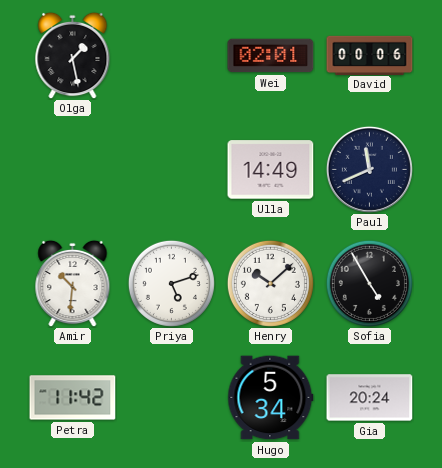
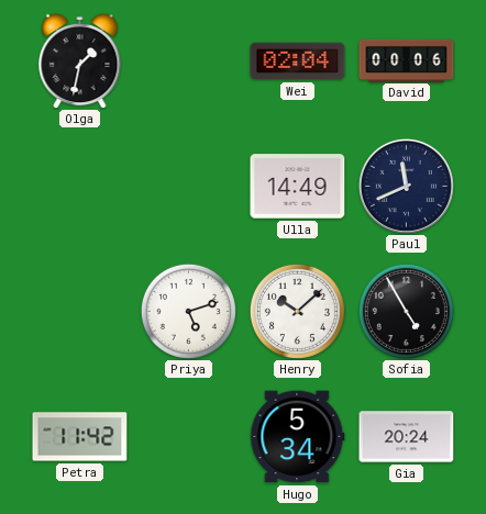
Olga: 1:28 -> 1:32 (80, 60)
Wei: 02:01 -> 02:04 (298, 62)
Amir: 10:31 -> none (73, 283)
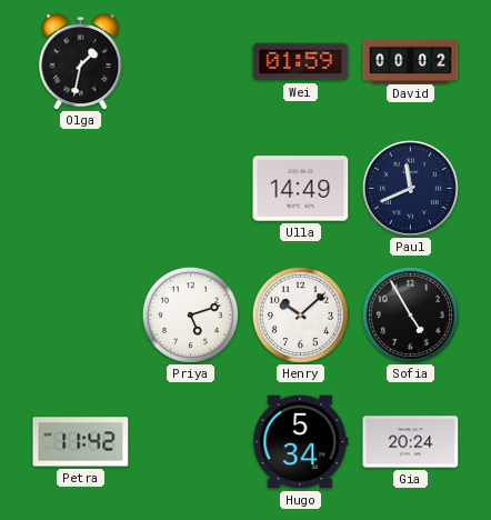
Wei: 02:04 -> 01:59 (301, 62)
David: 00:06 -> 00:02 (411, 61)
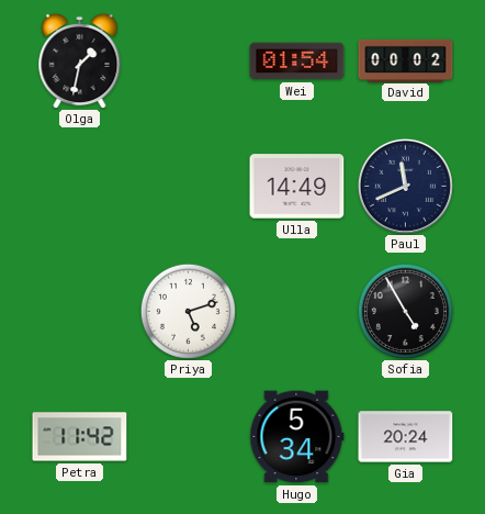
Wei: 01:59 -> 01:54 (297, 62)
Henry: 10:08 -> none (300, 314)
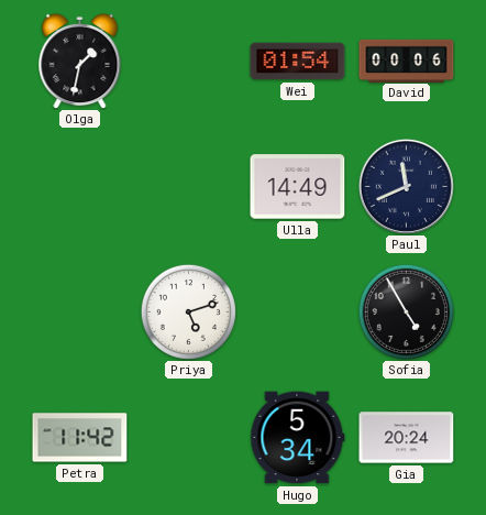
David: 00:02 -> 00:06 (407, 61)
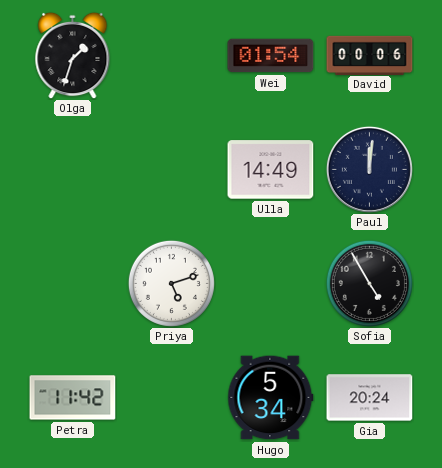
Olga: 1:32 -> 1:33 (73, 55)
Paul: 11:41 -> 12:01 (369, 169)
